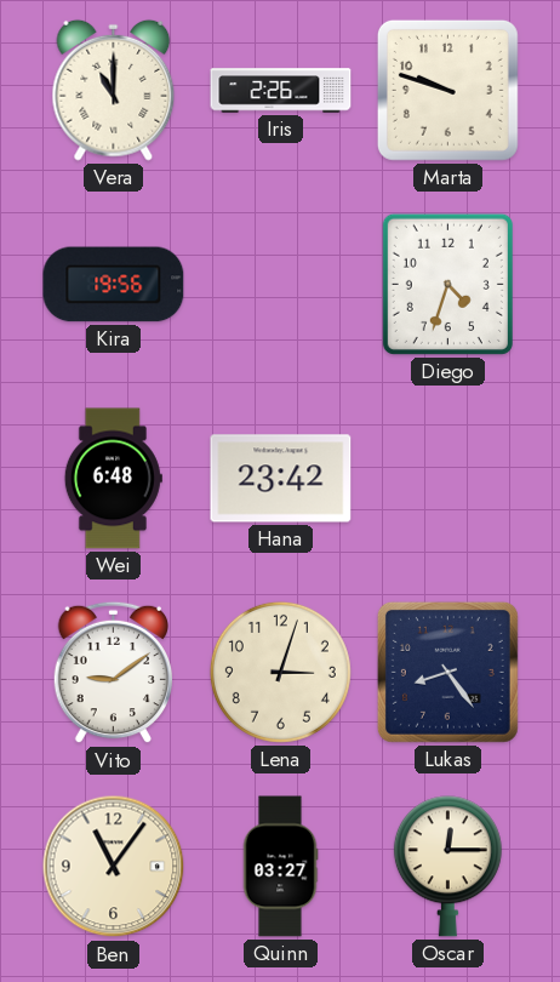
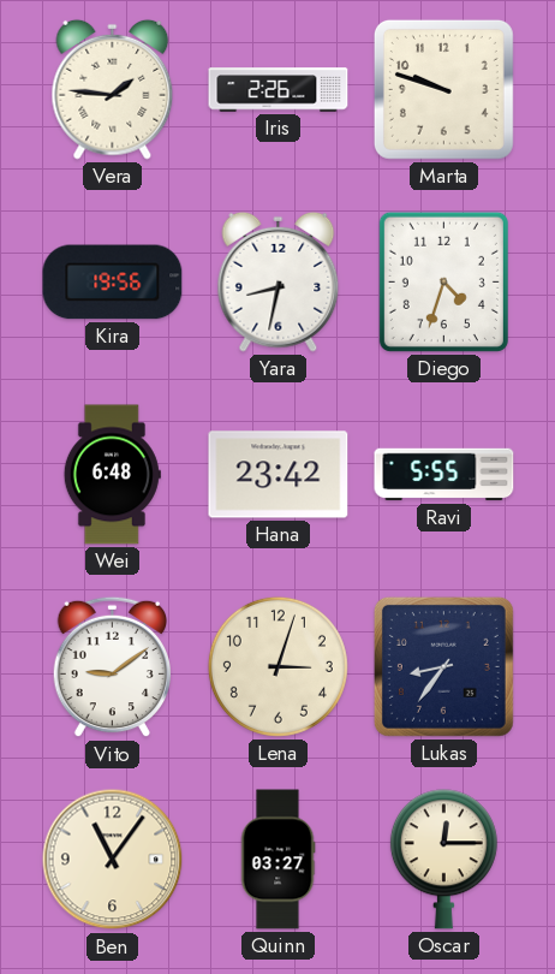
Vera: 11:00 -> 1:46 (113, 89)
Yara: none -> 8:32 (279, 281)
Ravi: none -> 5:55 (444, 475)
Lukas: 8:24 -> 8:36 (443, 666)
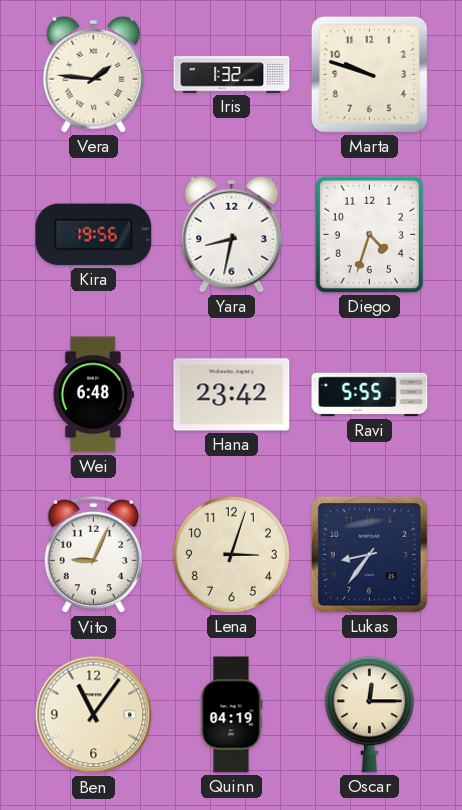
Iris: 2:26 -> 1:32 (232, 75)
Vito: 9:09 -> 9:04 (93, 555)
Quinn: 03:27 -> 04:19 (231, 715)
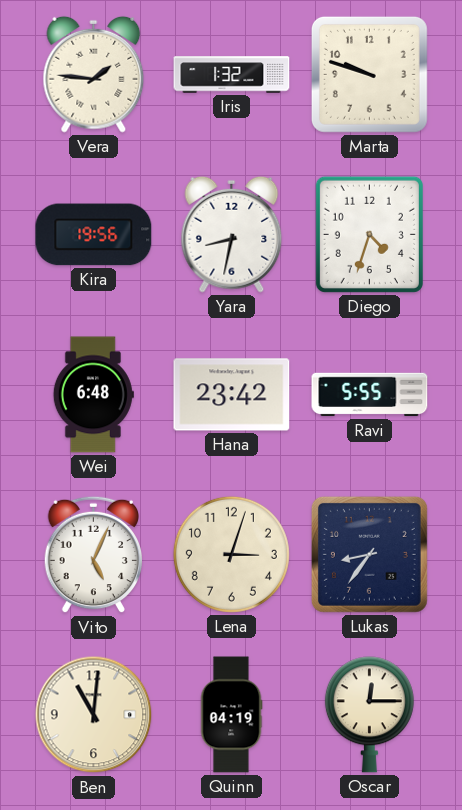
Vito: 9:04 -> 5:04 (93, 555)
Ben: 11:06 -> 11:01 (94, 715)
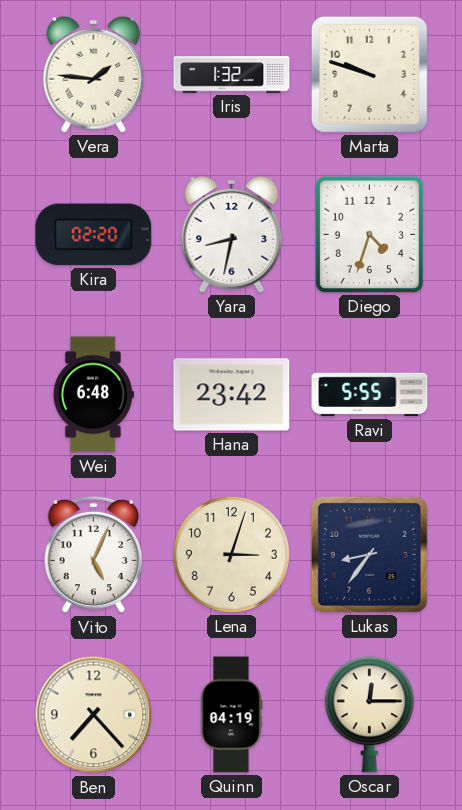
Kira: 19:56 -> 02:20 (94, 235)
Ben: 11:01 -> 7:23 (94, 715)
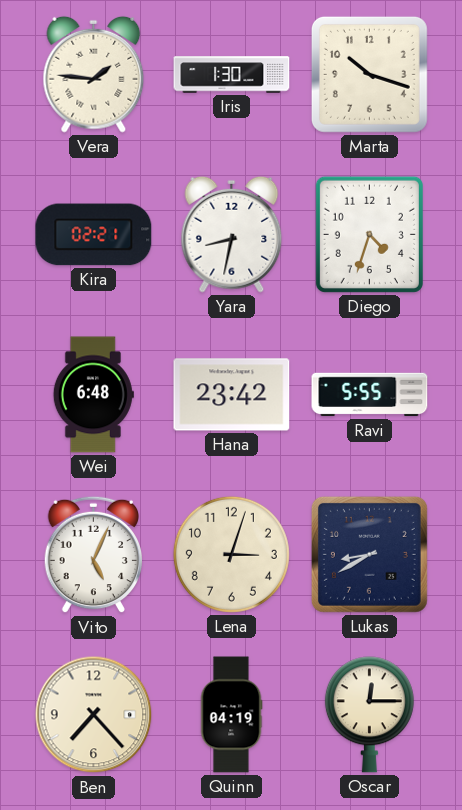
Iris: 1:32 -> 1:30 (232, 75)
Marta: 9:48 -> 10:18 (369, 74)
Kira: 02:20 -> 02:21 (94, 235)
Lukas: 8:36 -> 8:40 (369, 554)
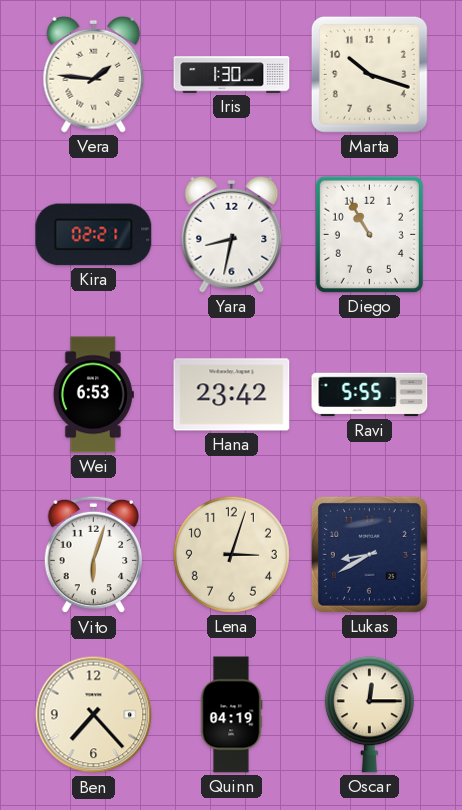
Diego: 4:33 -> 10:55 (369, 234)
Wei: 6:48 -> 6:53 (93, 395)
Vito: 5:04 -> 6:03 (93, 555)
